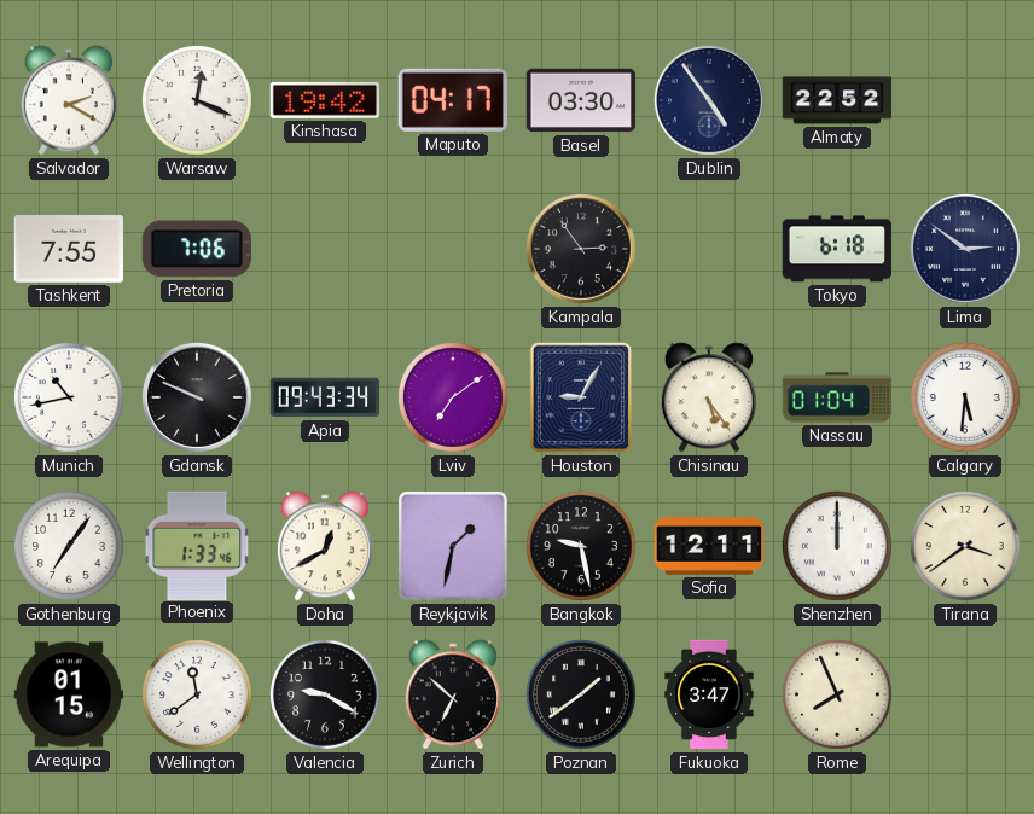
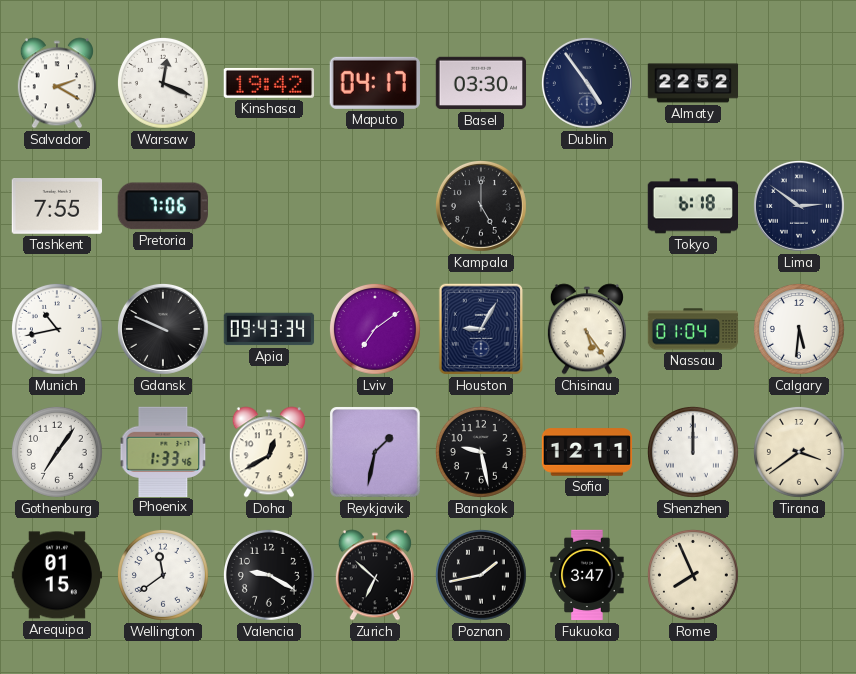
Kampala: 2:54 -> 5:00 (481, 206)
Poznan: 1:39 -> 1:43 (481, 575)
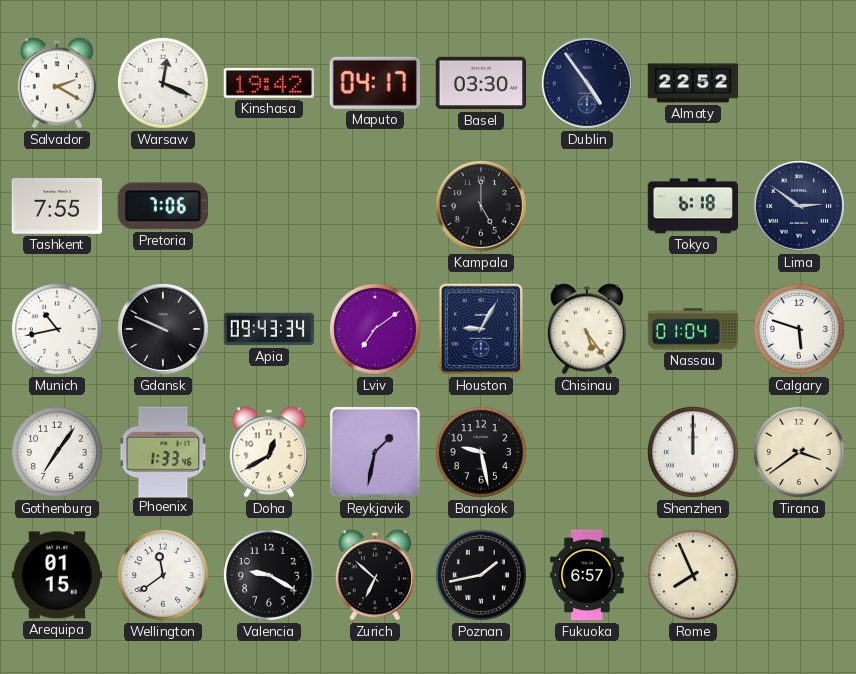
Calgary: 5:31 -> 5:48 (799, 329)
Sofia: 12:11 -> none (587, 452)
Fukuoka: 3:47 -> 6:57 (587, 575)
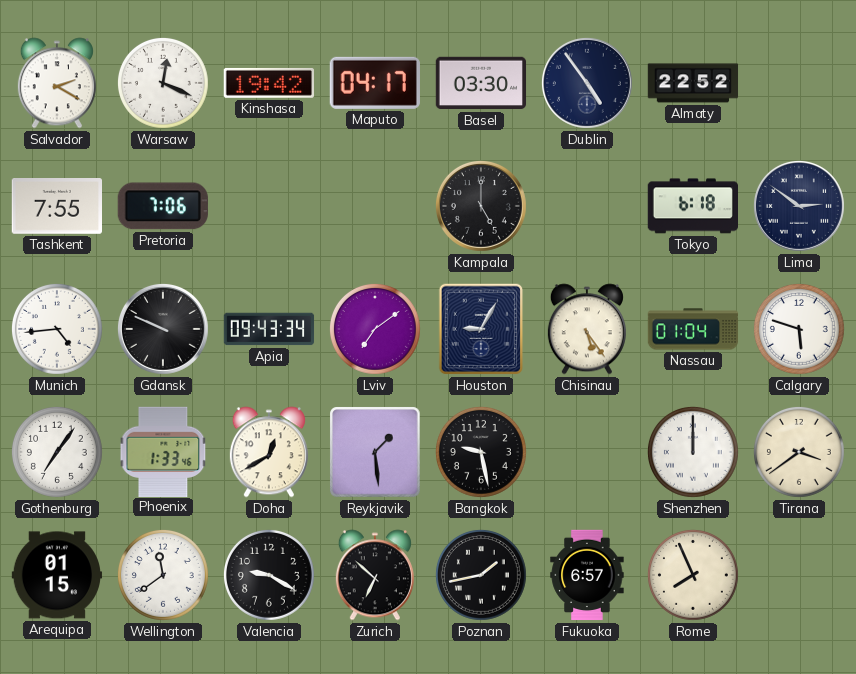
Munich: 10:43 -> 4:44 (57, 329)
Reykjavik: 1:32 -> 1:29 (375, 452)
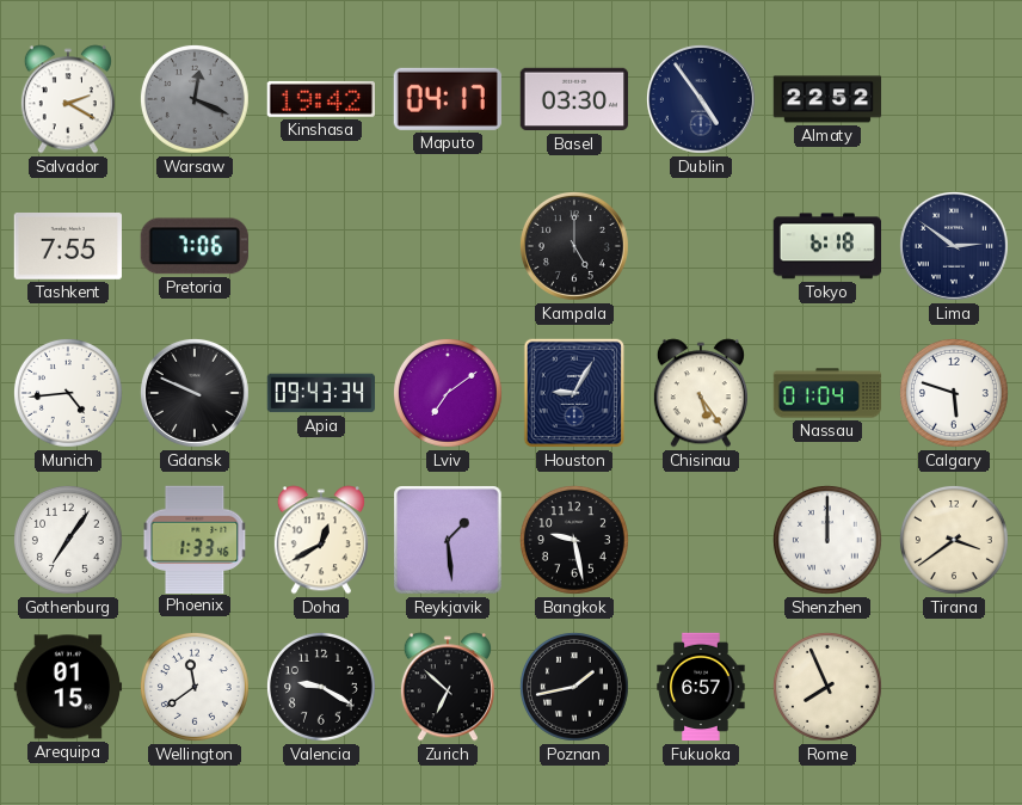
Warsaw dial: white -> grey (195, 99)
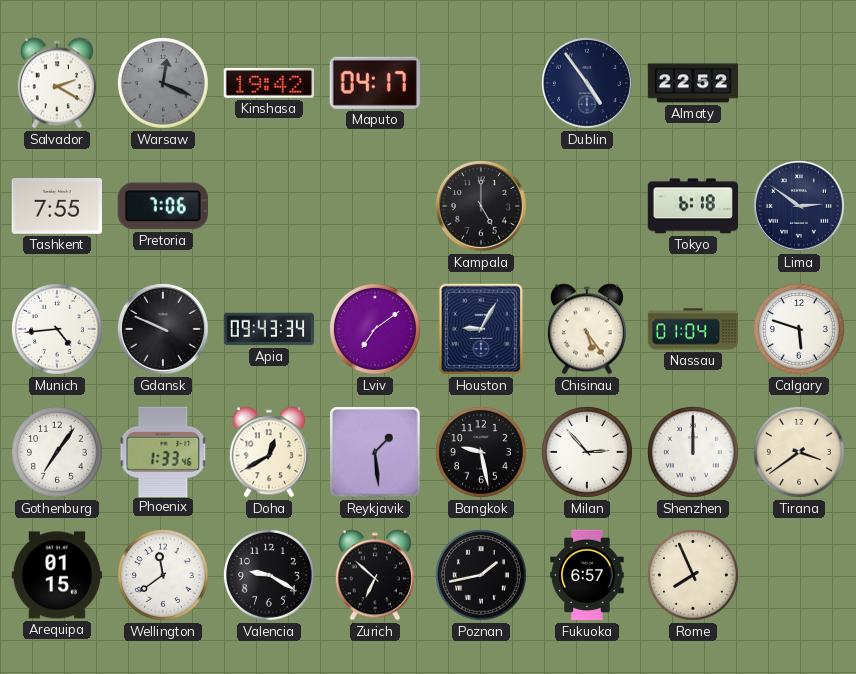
Basel: 03:30 -> none (574, 99)
Milan: none -> 2:53 (587, 452)
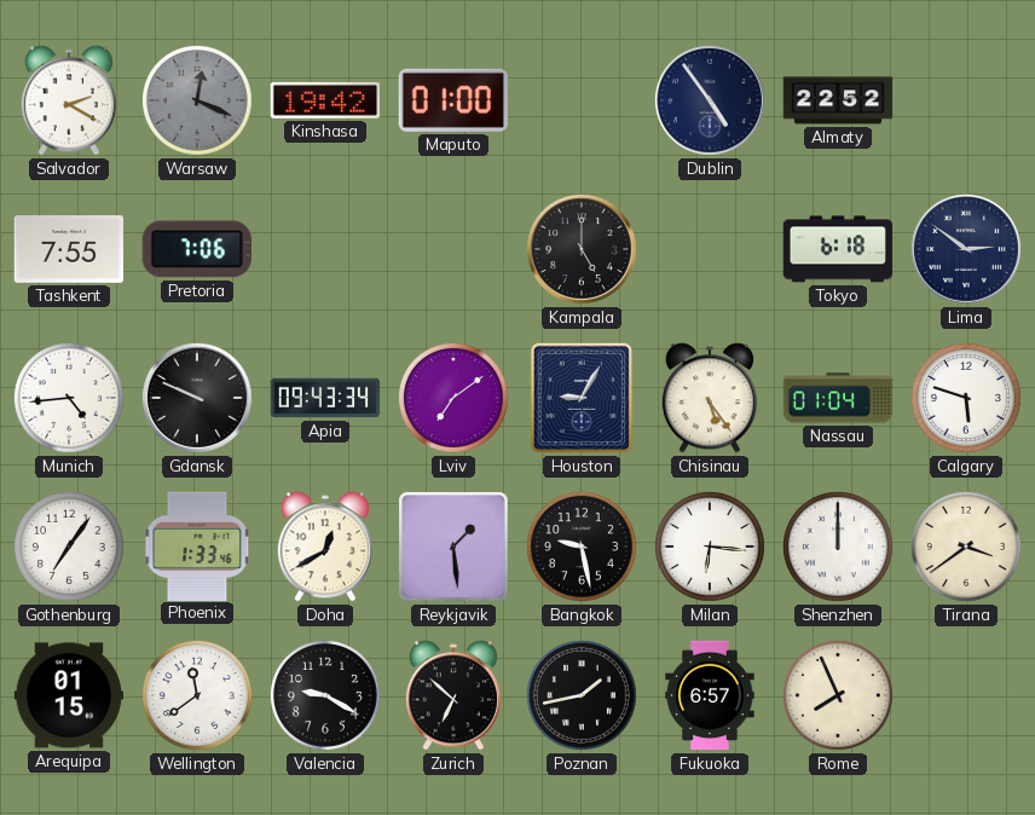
Maputo: 04:17 -> 01:00 (453, 100)
Milan: 2:53 -> 6:16 (710, 547)
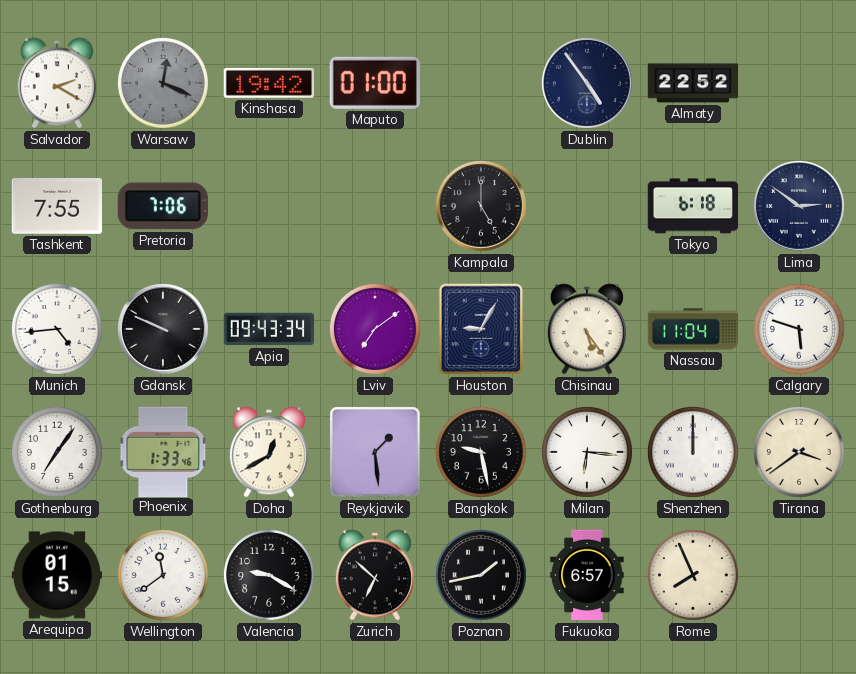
Nassau: 01:04 -> 11:04 (693, 329)
